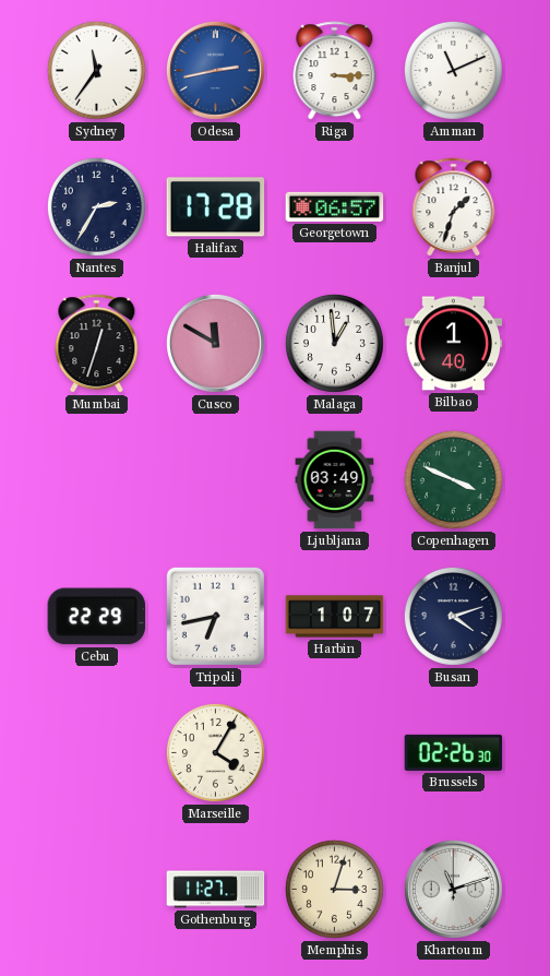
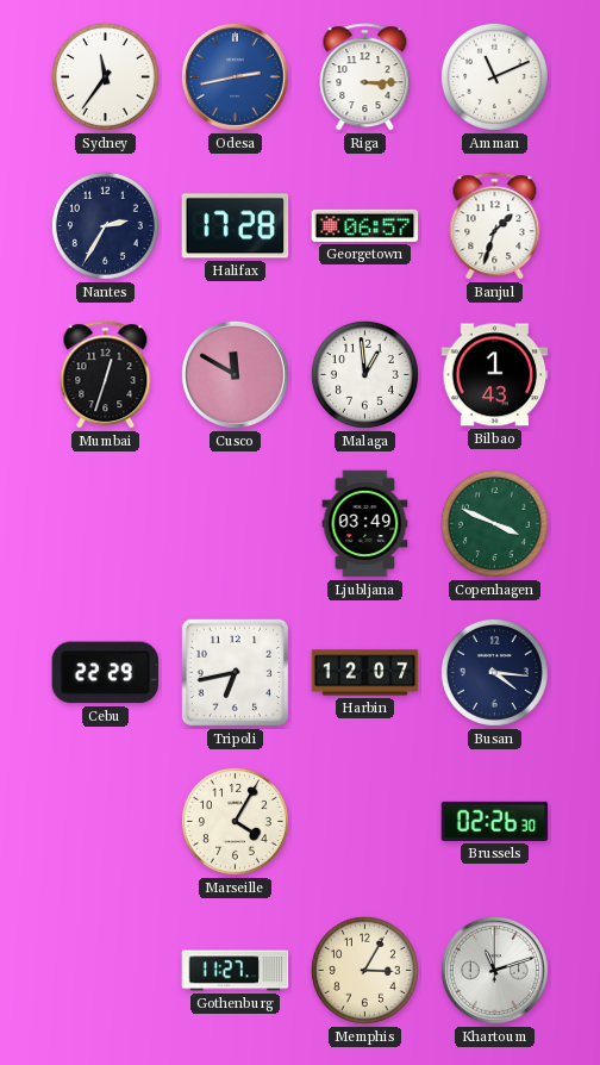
Bilbao: 1:40 -> 1:43 (495, 375)
Harbin: 1:07 -> 12:07 (365, 673)
Busan: 4:12 -> 4:16 (494, 672)
Memphis: 3:03 -> 3:05 (364, 970)
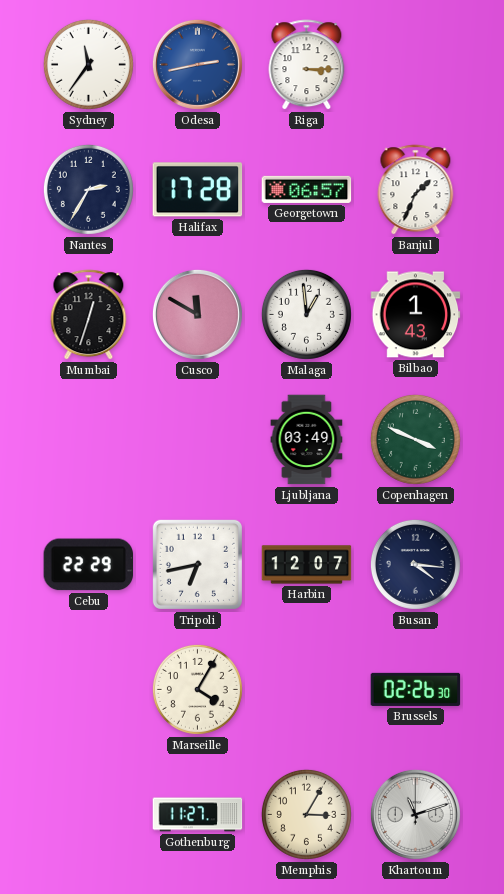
Amman: 11:11 -> none (494, 76)
Banjul: 1:33 -> 1:34 (416, 190)
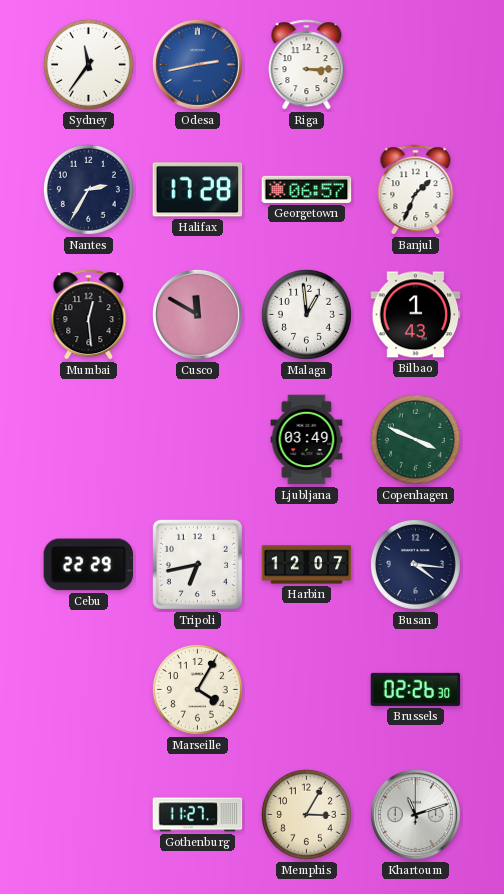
Mumbai: 12:33 -> 12:29 (89, 315)
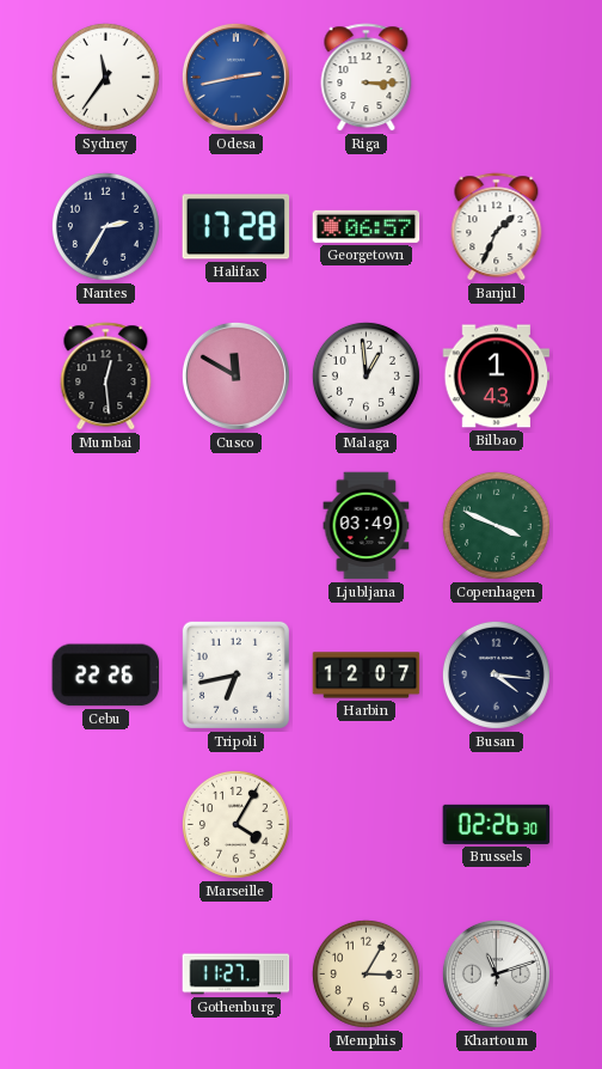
Cebu: 22:29 -> 22:26 (106, 676)
